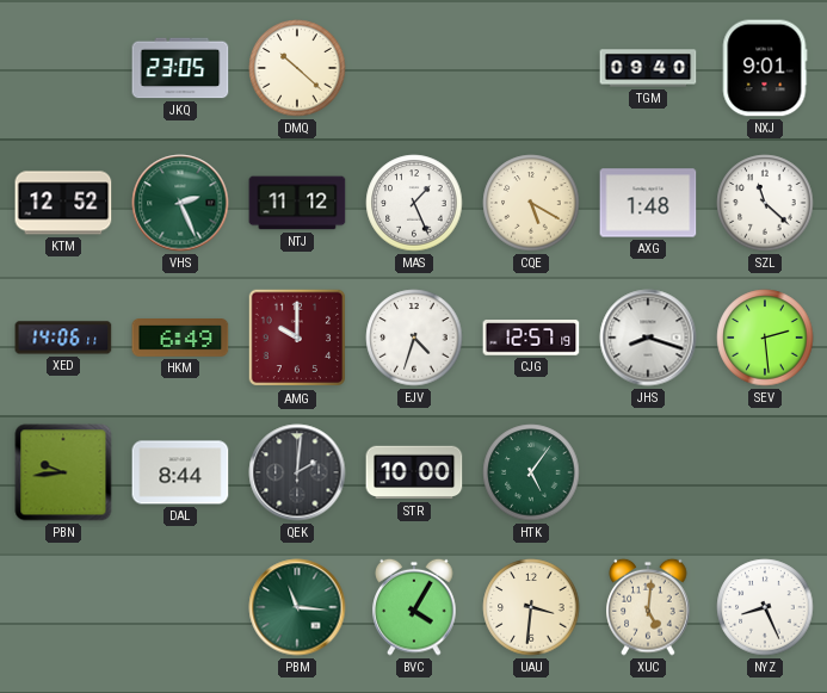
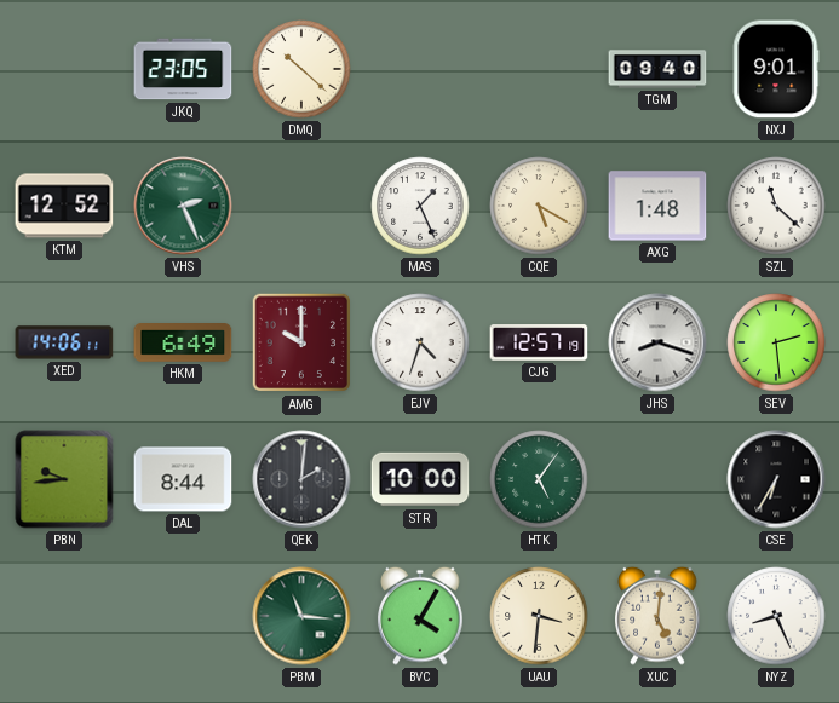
NTJ: 11:12 -> none (297, 203)
CSE: none -> 6:35 (776, 479)
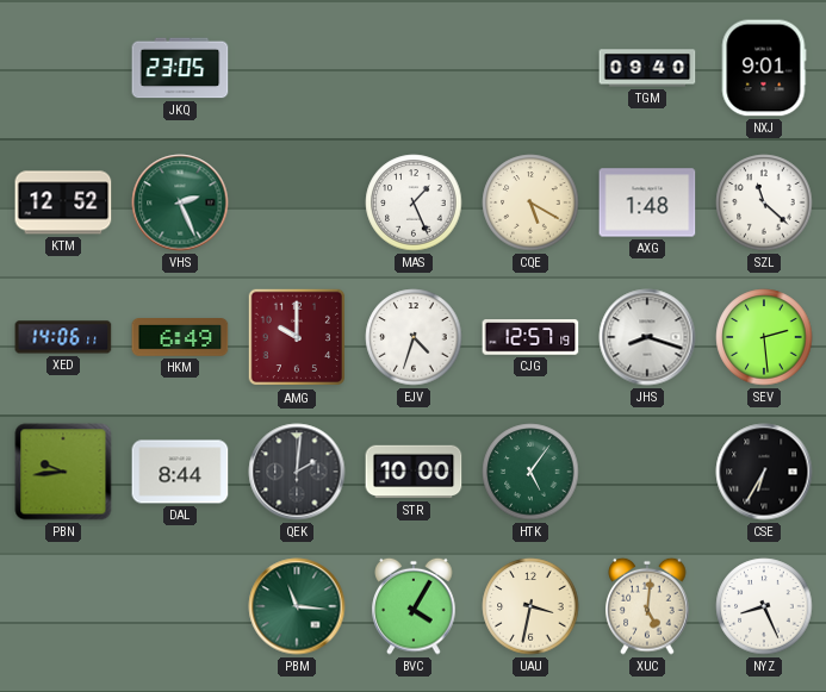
DMQ: 10:22 -> none (301, 69)
UAU: 3:31 -> 3:32 (530, 606)
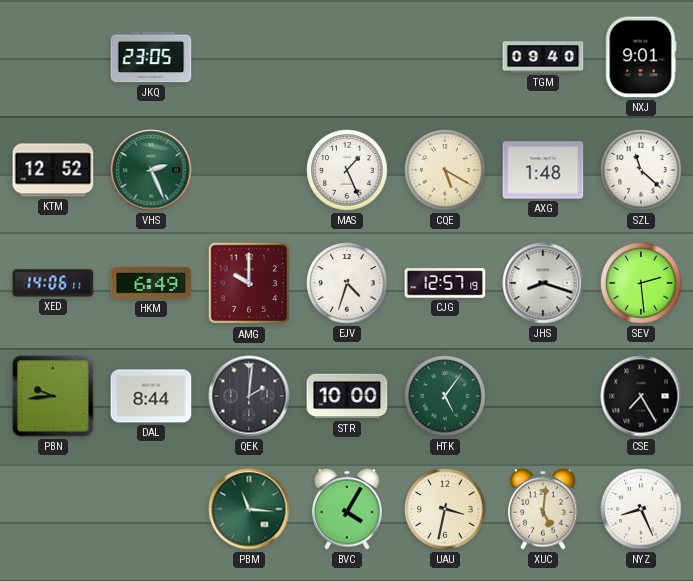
CSE: 6:35 -> 7:25 (641, 396)
